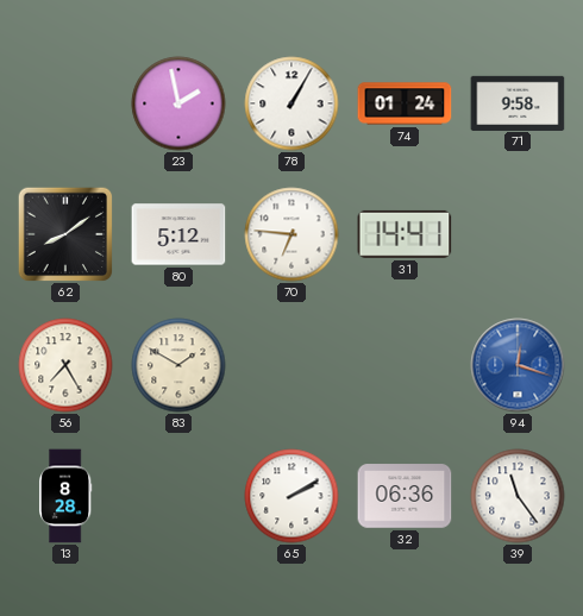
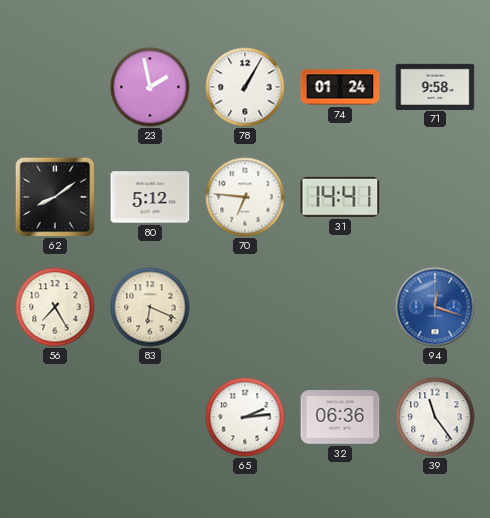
83: 1:50 -> 6:19 (150, 307)
13: 8:28 -> none (67, 496)
65: 2:10 -> 2:14 (245, 417)
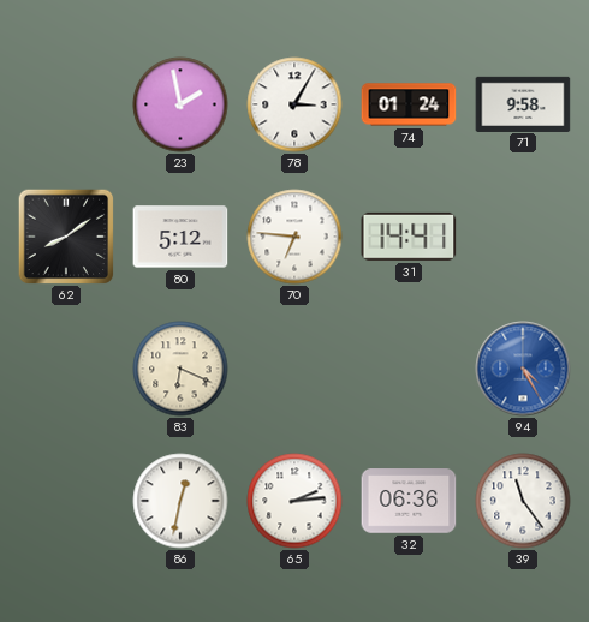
78: 1:05 -> 3:05 (294, 104)
56: 7:25 -> none (55, 307)
94: 12:18 -> 4:25 (523, 369)
86: none -> 12:32 (180, 501)
